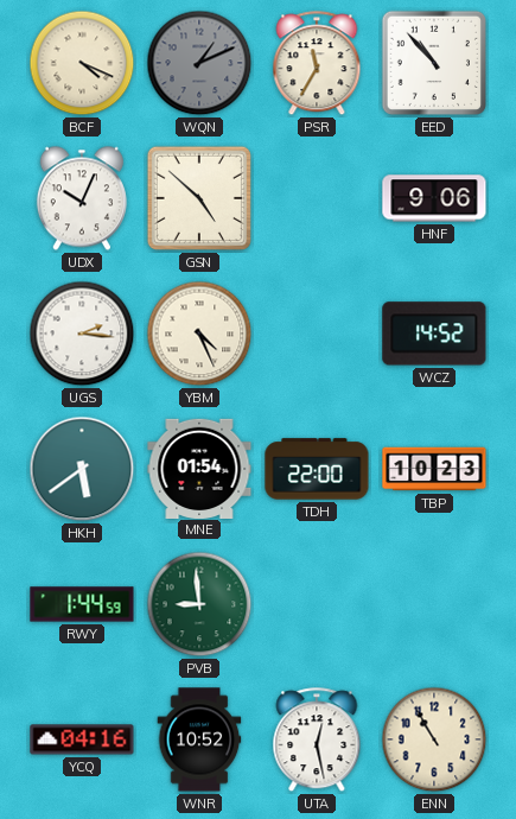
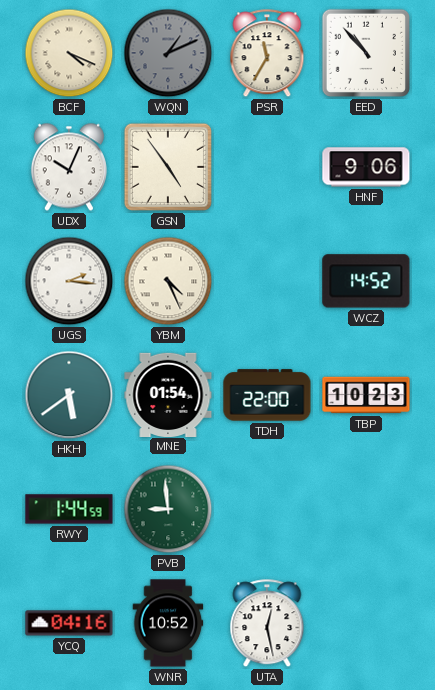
GSN: 4:52 -> 4:54 (168, 167)
ENN: 10:55 -> none (434, 739)
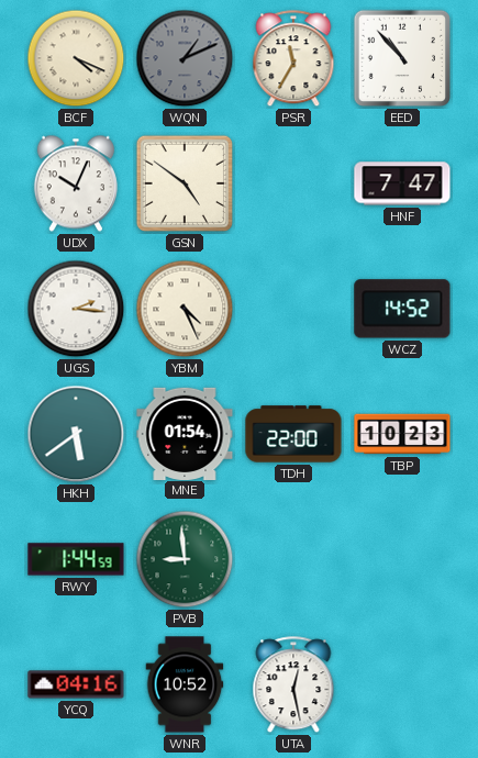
GSN: 4:54 -> 4:51 (185, 183)
HNF: 9:06 -> 7:47 (402, 183)
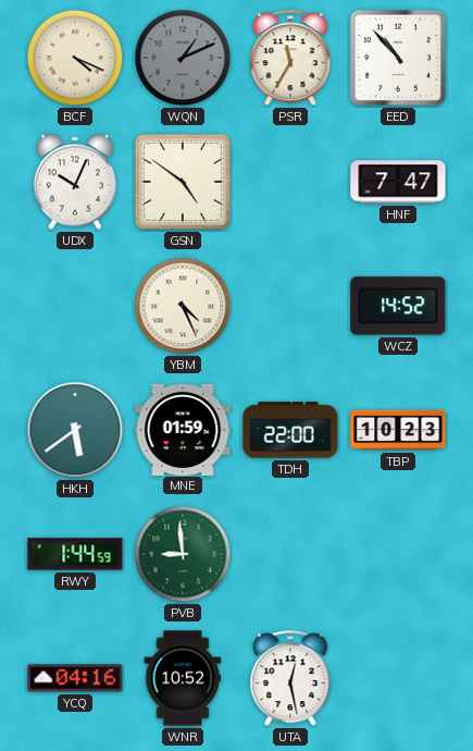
UGS: 2:16 -> none (76, 309)
MNE: 01:54 -> 01:59 (183, 429)
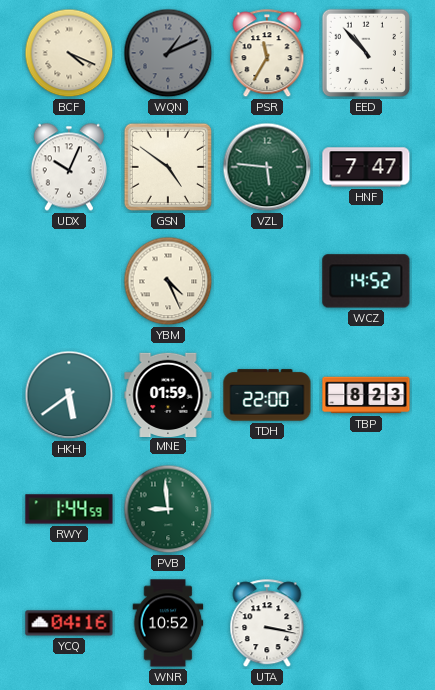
VZL: none -> 5:46 (267, 167)
TBP: 10:23 -> 8:23 (366, 395)
UTA: 12:28 -> 3:17 (267, 624)
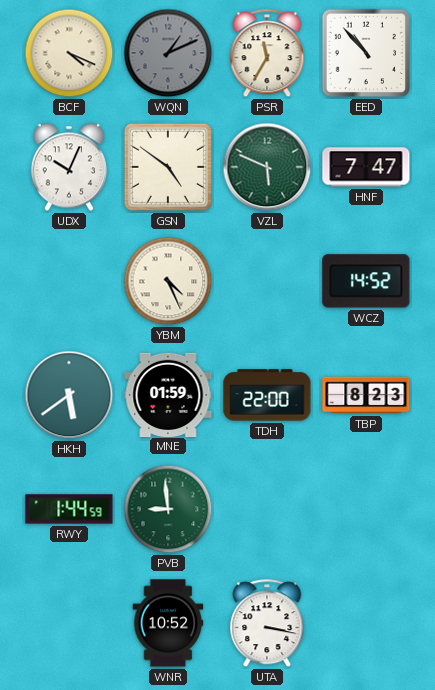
VZL: 5:46 -> 5:49 (267, 167)
YCQ: 04:16 -> none (69, 623)
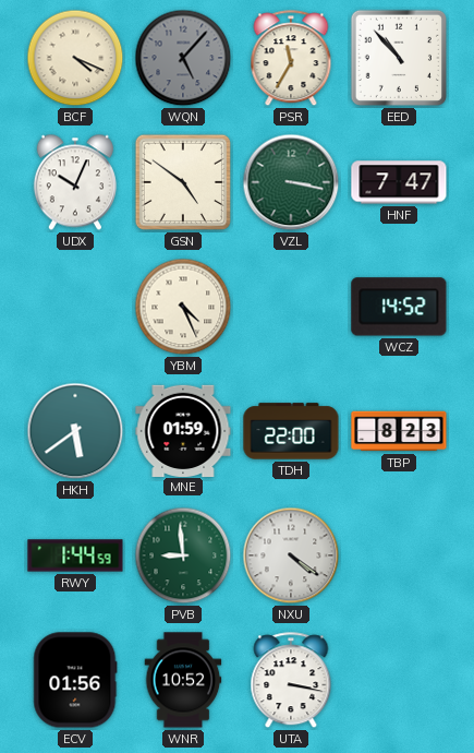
WQN: 1:11 -> 5:07 (183, 58)
VZL: 5:49 -> 3:17 (291, 182)
NXU: none -> 4:21 (291, 555)
ECV: none -> 01:56 (75, 680)
